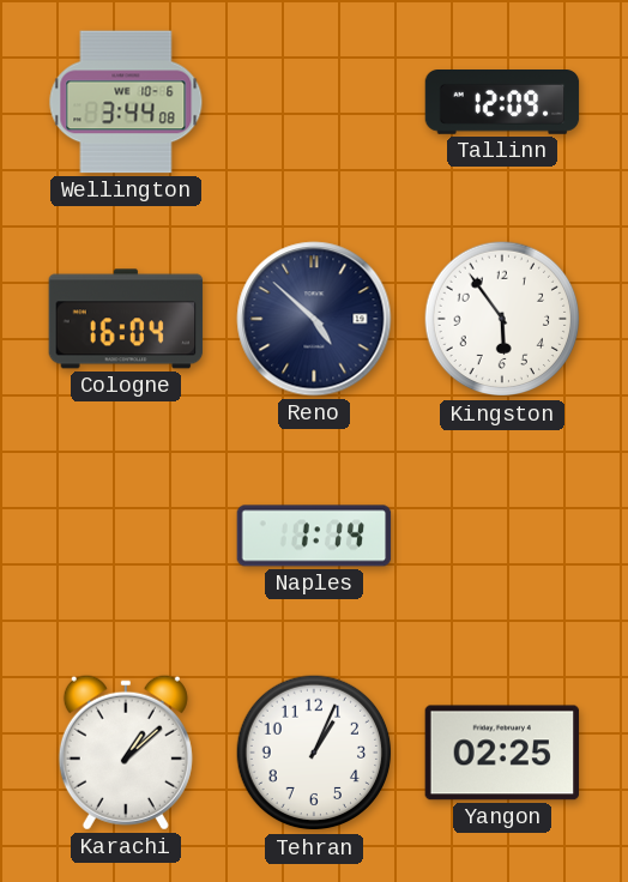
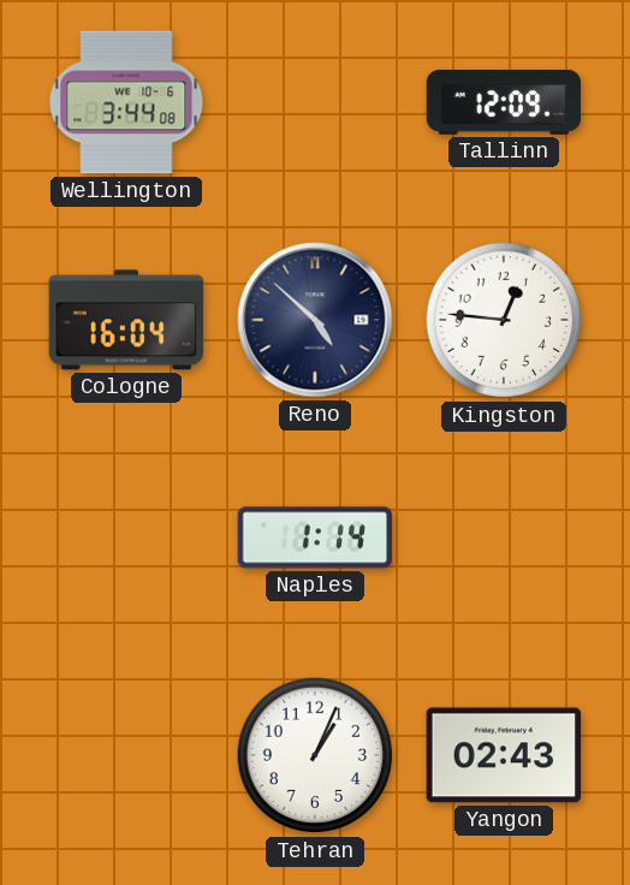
Kingston: 5:54 -> 12:46 (504, 320)
Karachi: 1:08 -> none (126, 753)
Yangon: 02:25 -> 02:43 (504, 755)
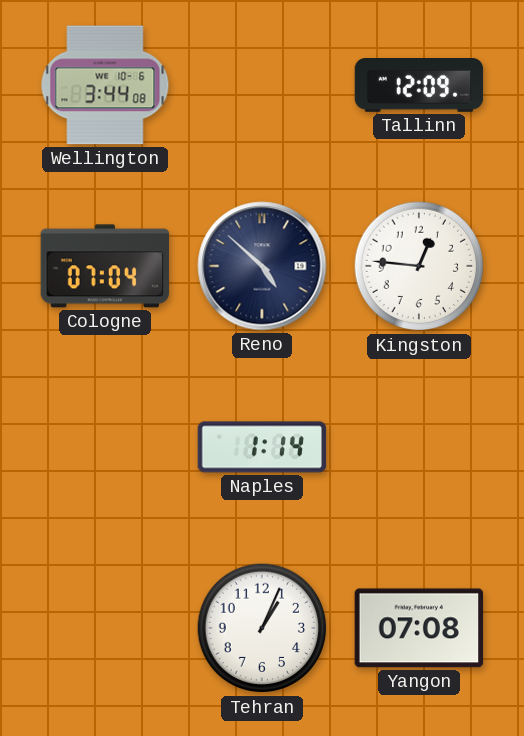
Cologne: 16:04 -> 07:04 (105, 266)
Yangon: 02:43 -> 07:08 (419, 628)
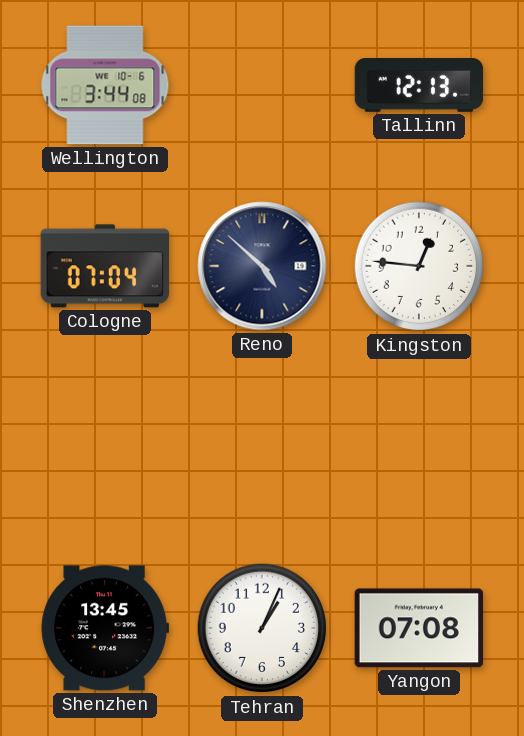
Tallinn: 12:09 -> 12:13 (419, 86)
Naples: 1:14 -> none (262, 447)
Shenzhen: none -> 13:45 (105, 628)
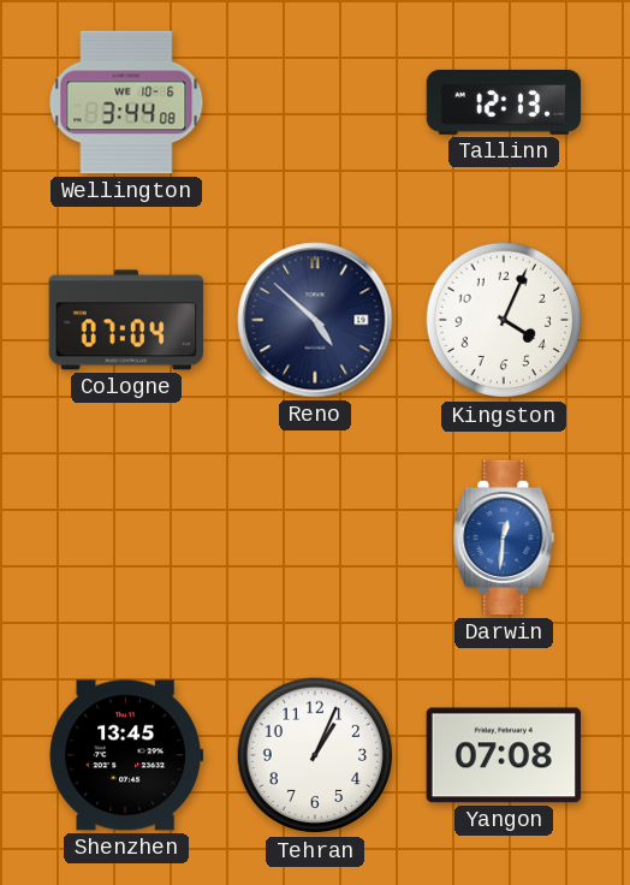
Kingston: 12:46 -> 4:04 (504, 320)
Darwin: none -> 12:31 (504, 537)
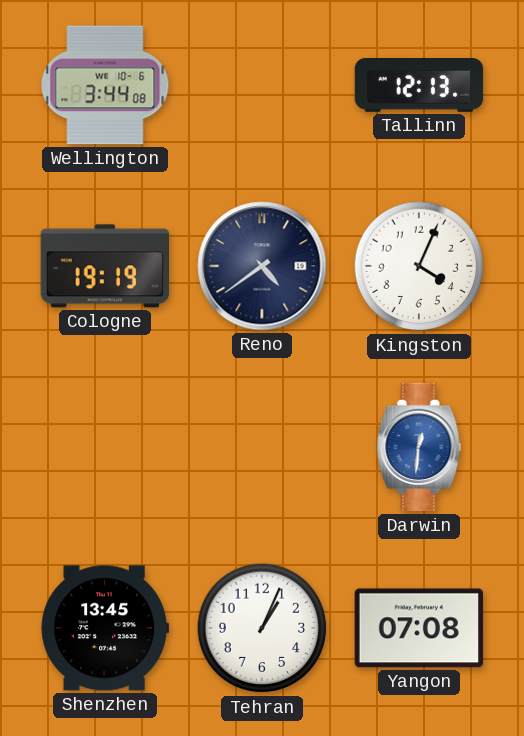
Cologne: 07:04 -> 19:19 (105, 266)
Reno: 4:52 -> 4:39 (262, 266)
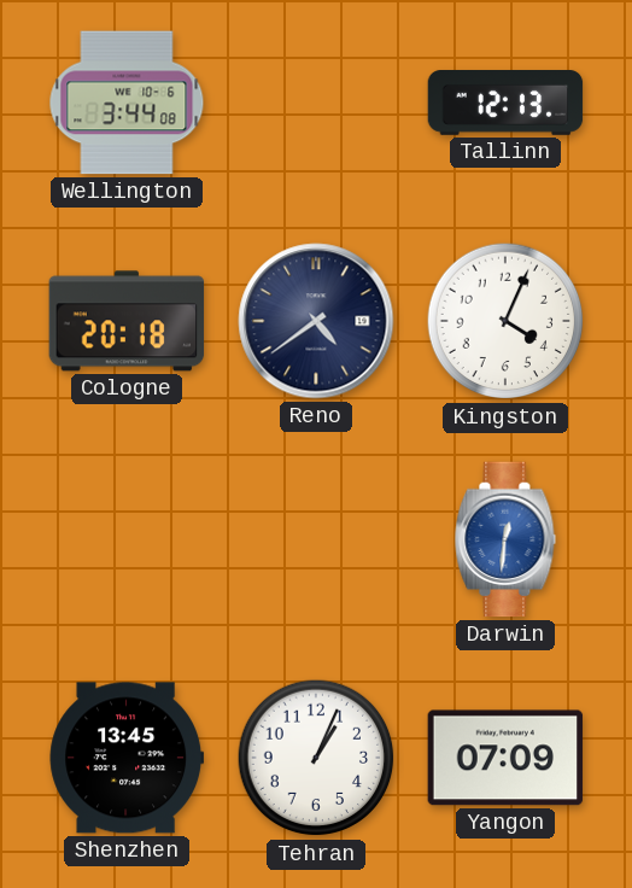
Cologne: 19:19 -> 20:18 (127, 321)
Yangon: 07:08 -> 07:09 (505, 758)
